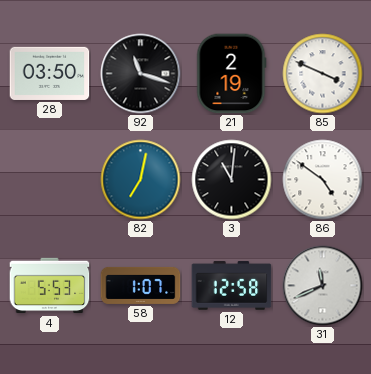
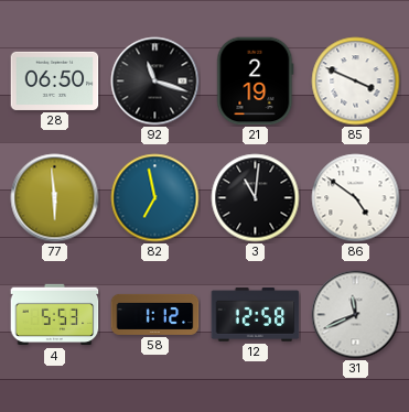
28: 03:50 -> 06:50 (55, 80)
77: none -> 5:59 (55, 198)
82: 7:02 -> 6:58 (155, 198)
58: 1:07 -> 1:12 (155, 314)
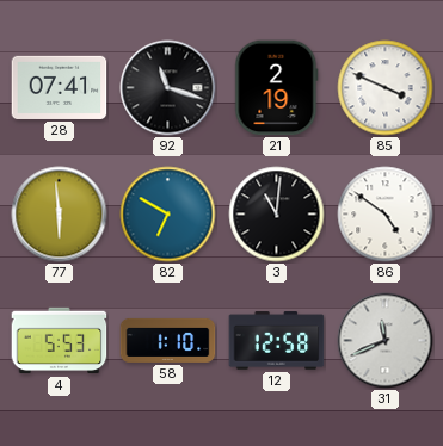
28: 06:50 -> 07:41 (60, 87)
82: 6:58 -> 6:50 (168, 215)
58: 1:12 -> 1:10 (168, 340)
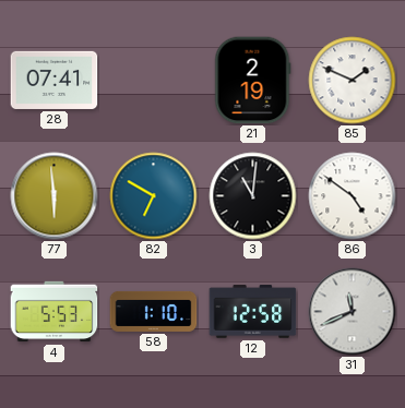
92: 11:18 -> none (168, 88)
85: 3:49 -> 1:49 (353, 81)
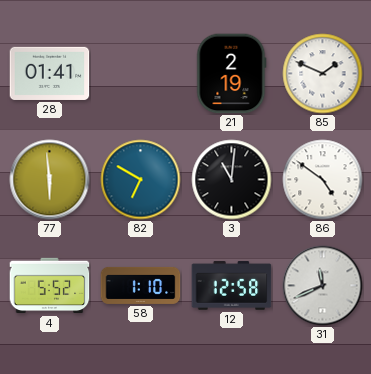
28: 07:41 -> 01:41 (50, 73)
4: 5:53 -> 5:52 (50, 286)
